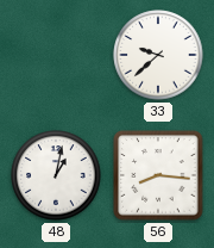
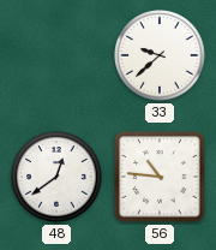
48: 1:02 -> 12:39 (56, 177)
56: 8:16 -> 10:46 (160, 177)
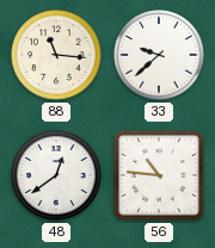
88: none -> 11:16 (56, 55)
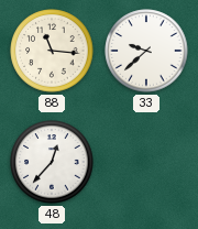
48: 12:39 -> 12:37 (52, 162)
56: 10:46 -> none (159, 175)
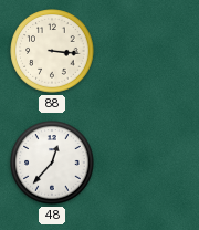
88: 11:16 -> 3:16 (52, 51)
33: 9:38 -> none (146, 51)
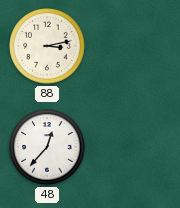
88: 3:16 -> 3:13 (47, 46)
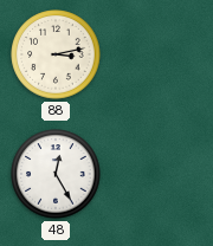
48: 12:37 -> 12:25 (56, 174)
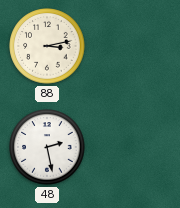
48: 12:25 -> 2:28 (47, 147)
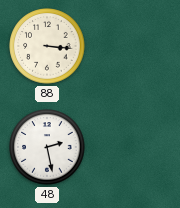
88: 3:13 -> 3:16 (47, 46)
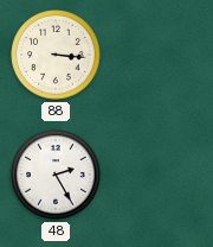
48: 2:28 -> 2:25 (56, 175)
